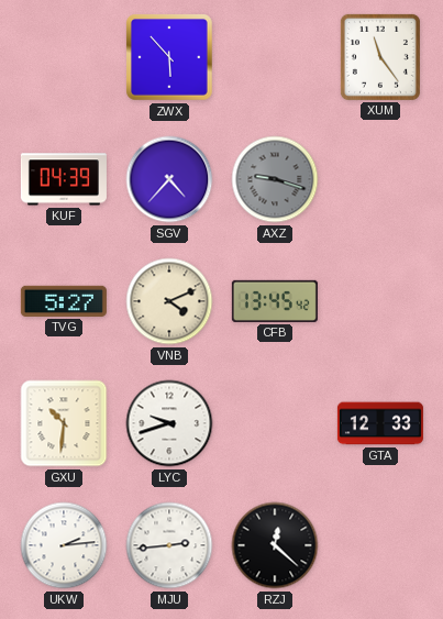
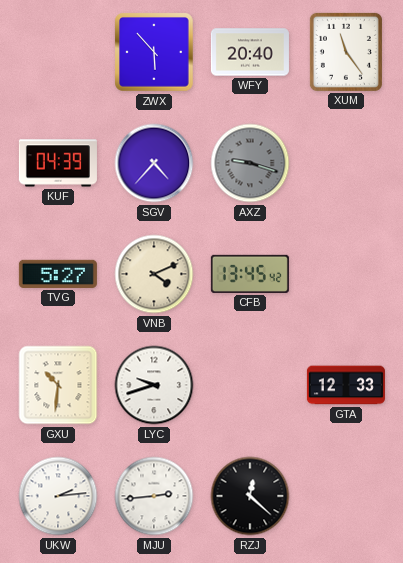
WFY: none -> 20:40 (250, 52)
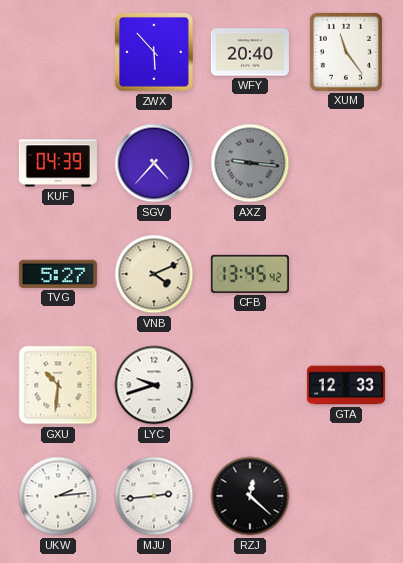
AXZ: 9:18 -> 9:16 (250, 163)
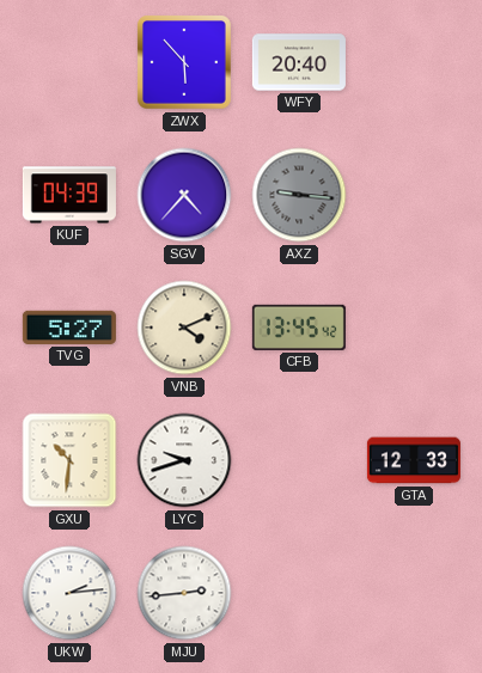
XUM: 11:24 -> none (346, 52)
RZJ: 12:22 -> none (250, 496)
